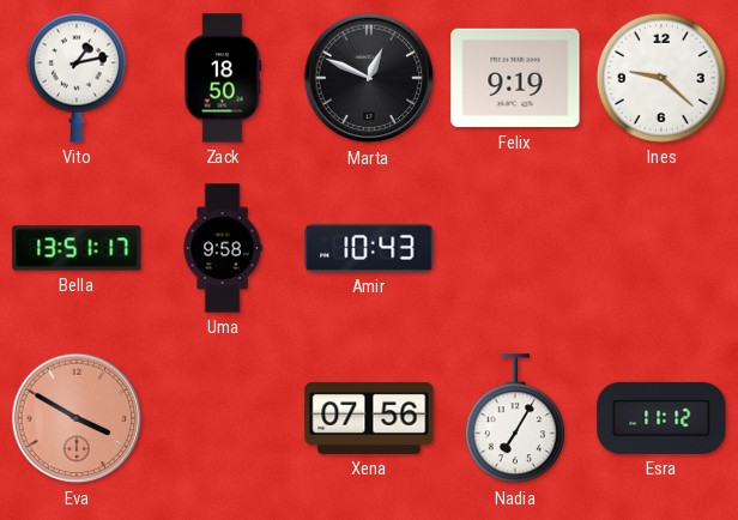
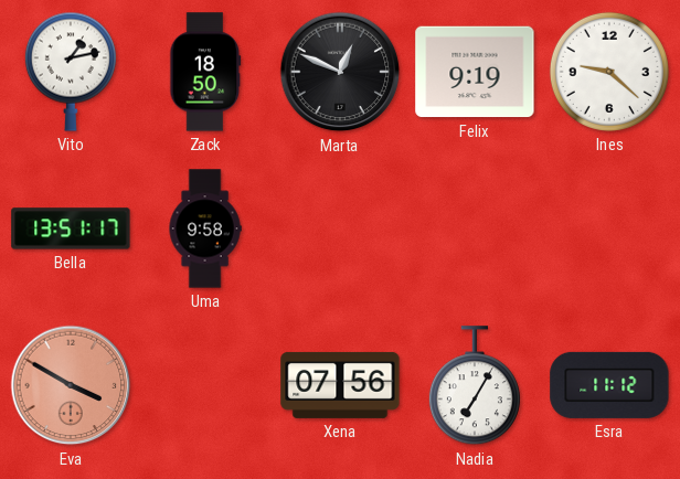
Amir: 10:43 -> none (369, 248)
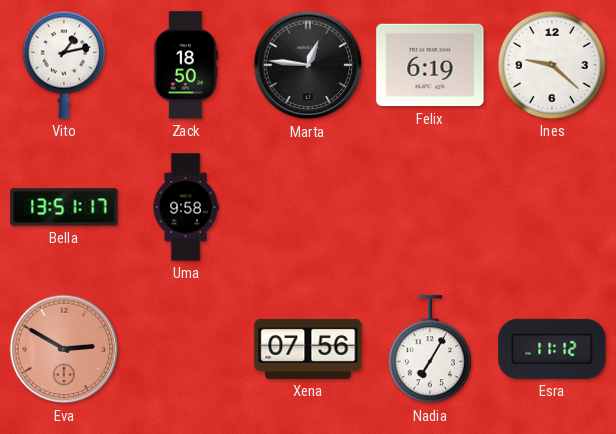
Marta: 12:49 -> 12:46 (308, 65)
Felix: 9:19 -> 6:19 (430, 65)
Eva: 3:50 -> 2:50 (64, 349)
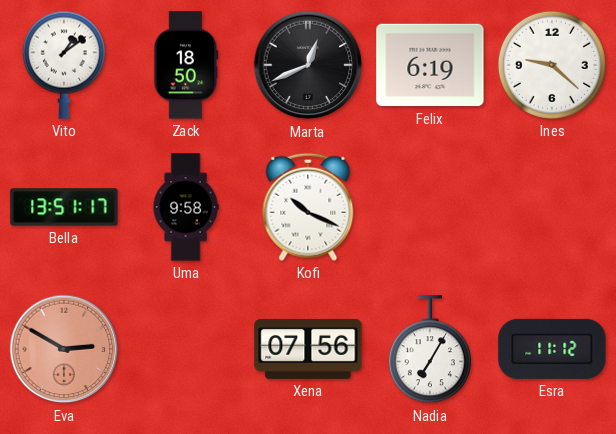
Vito: 1:13 -> 1:09 (64, 65)
Marta: 12:46 -> 12:41 (308, 65)
Kofi: none -> 10:19 (308, 207)
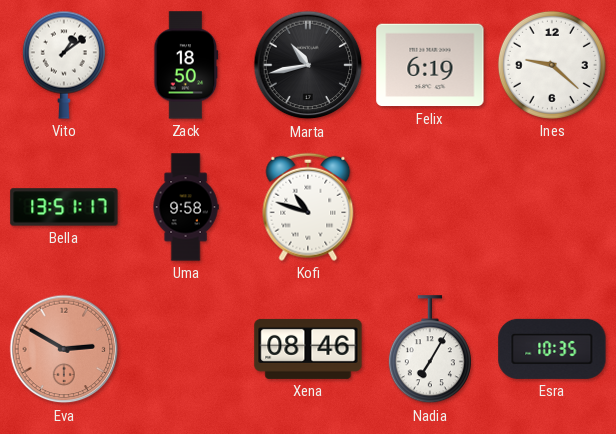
Marta: 12:41 -> 10:43 (308, 65)
Kofi: 10:19 -> 10:48 (308, 207)
Xena: 07:56 -> 08:46 (308, 349)
Esra: 11:12 -> 10:35 (552, 349)
